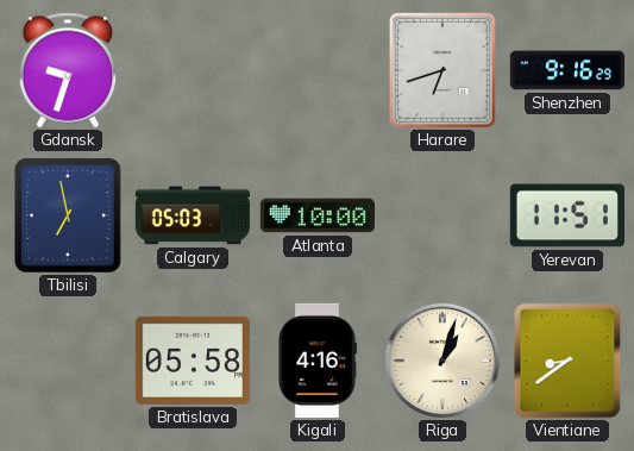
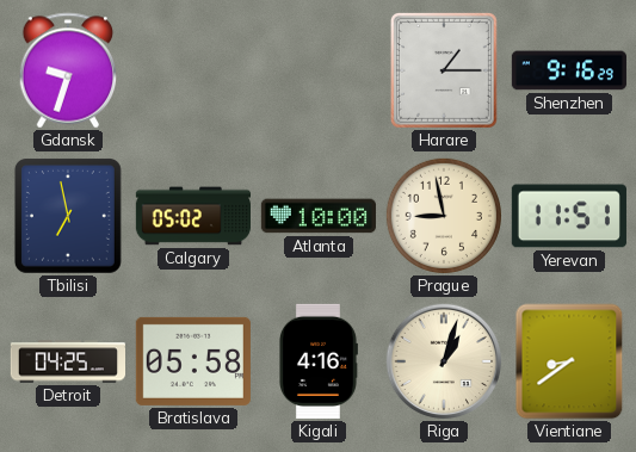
Harare: 6:42 -> 1:15 (444, 70)
Calgary: 05:03 -> 05:02 (192, 216)
Prague: none -> 8:58 (444, 216)
Detroit: none -> 04:25 (67, 361)
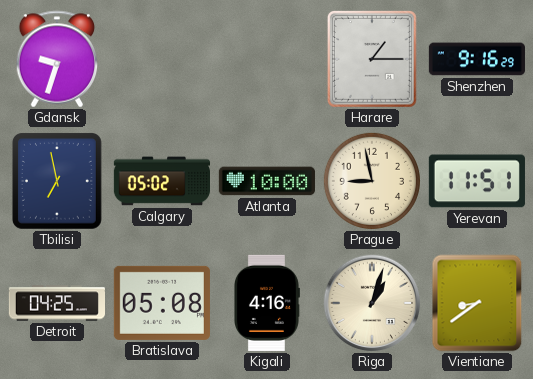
Bratislava: 05:58 -> 05:08 (162, 303)
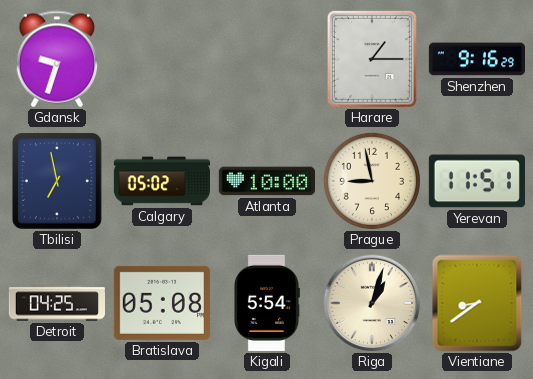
Kigali: 4:16 -> 5:54 (267, 303)
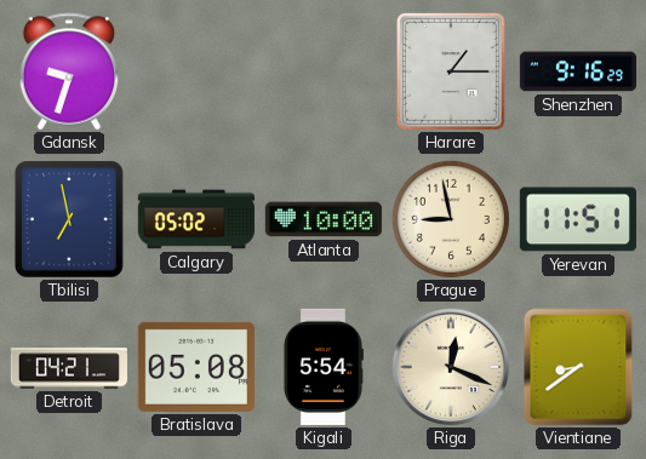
Detroit: 04:25 -> 04:21 (68, 367)
Riga: 1:03 -> 12:19 (451, 367)
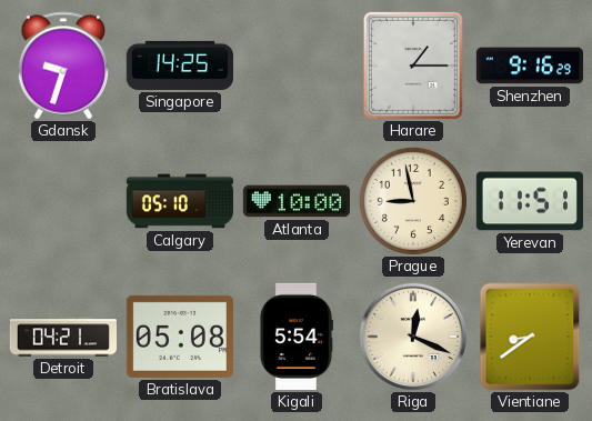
Singapore: none -> 14:25 (179, 66)
Tbilisi: 6:58 -> none (69, 219)
Calgary: 05:02 -> 05:10 (179, 201)
